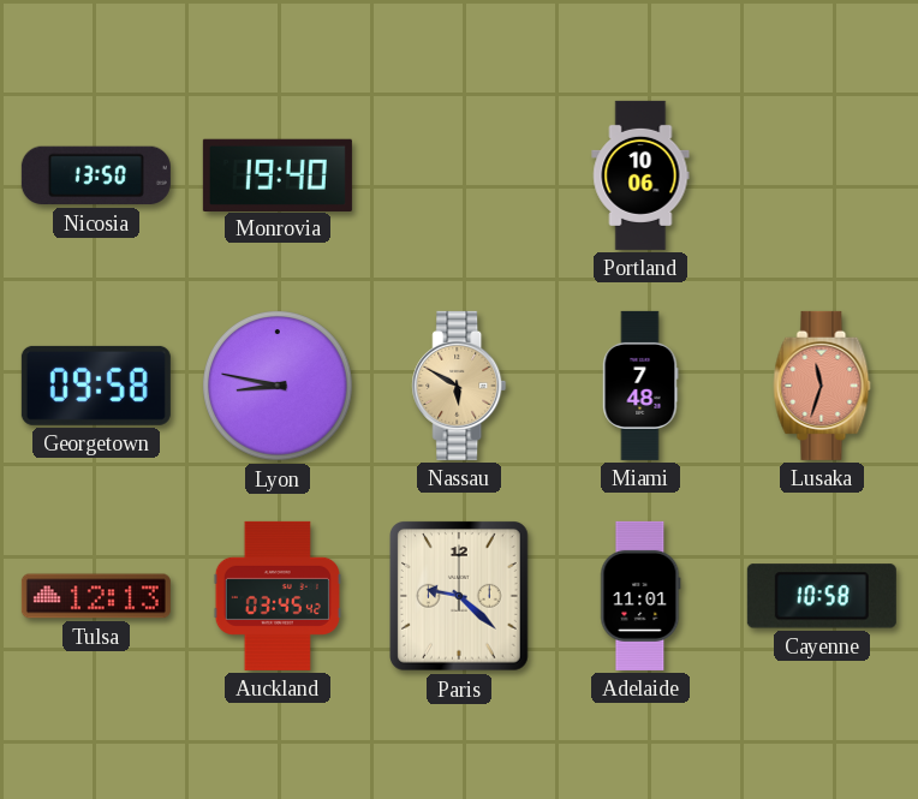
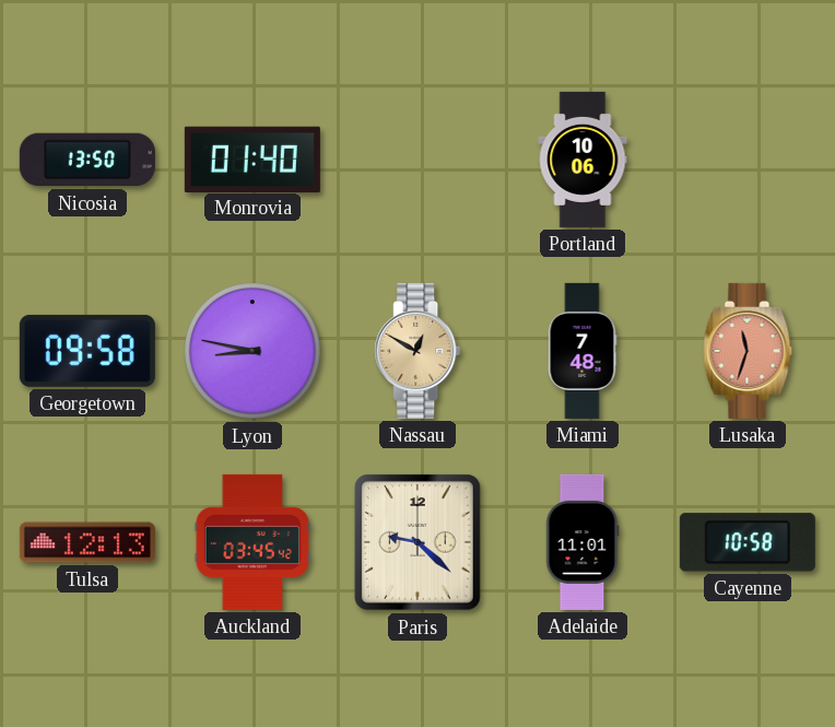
Monrovia: 19:40 -> 01:40 (252, 159)
Nassau: 5:50 -> 12:50 (417, 351)
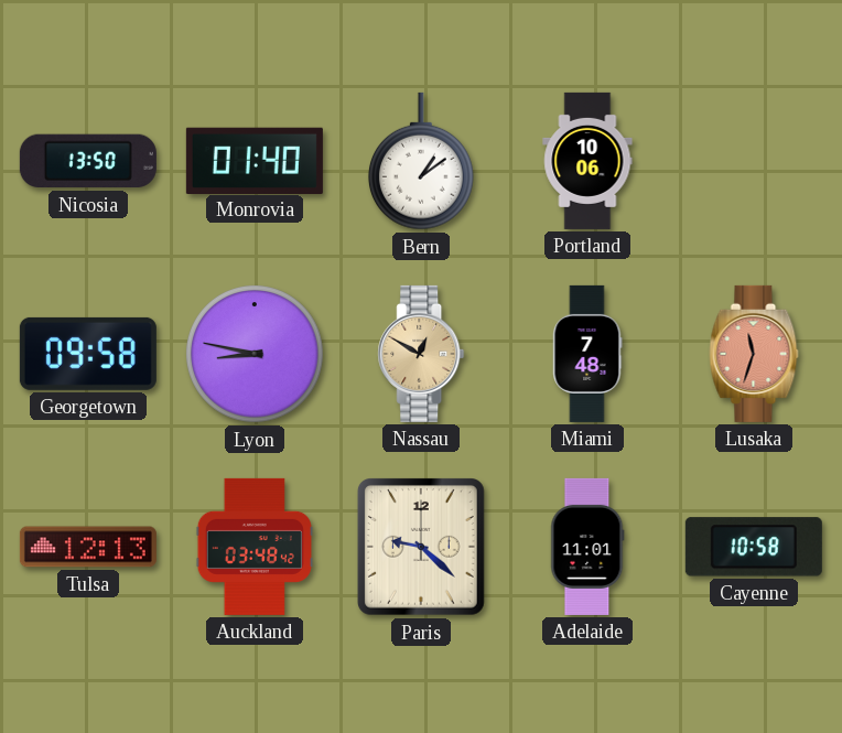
Bern: none -> 1:09 (421, 161)
Auckland: 03:45 -> 03:48 (255, 547)
